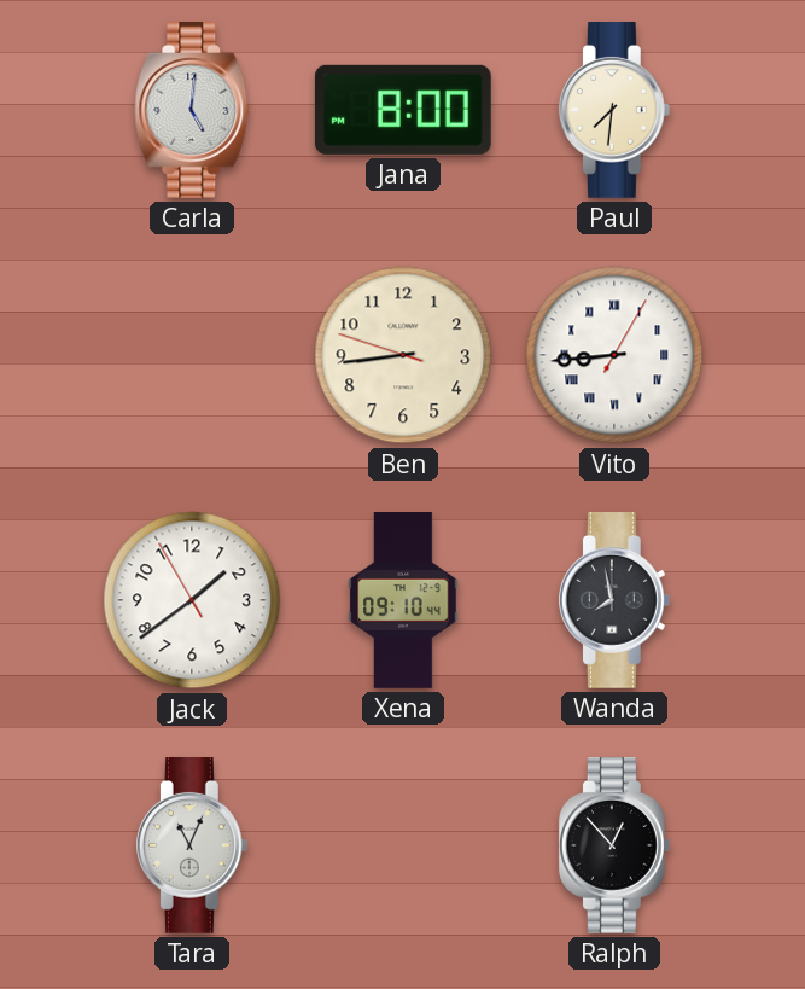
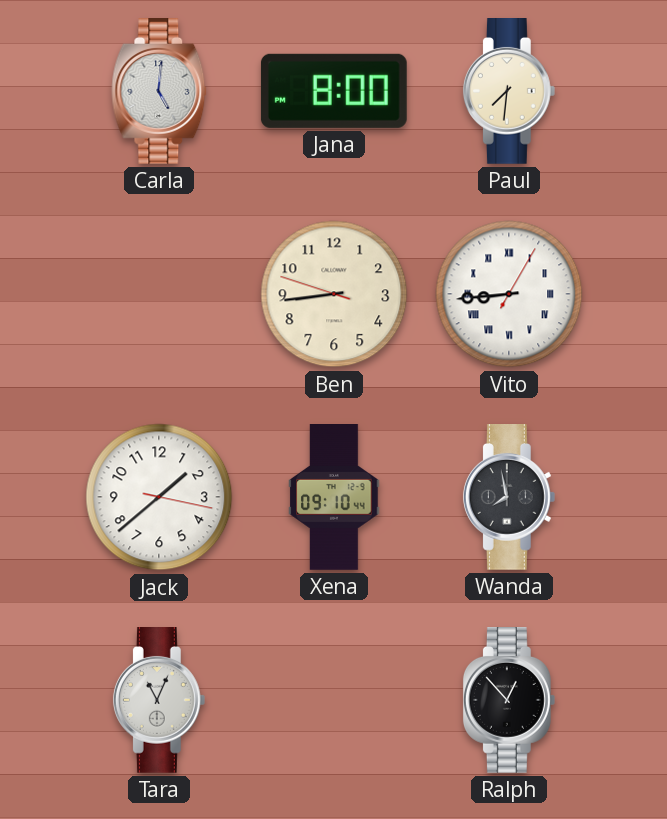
Jack: 1:38:55 -> 1:38:17 (159, 497)
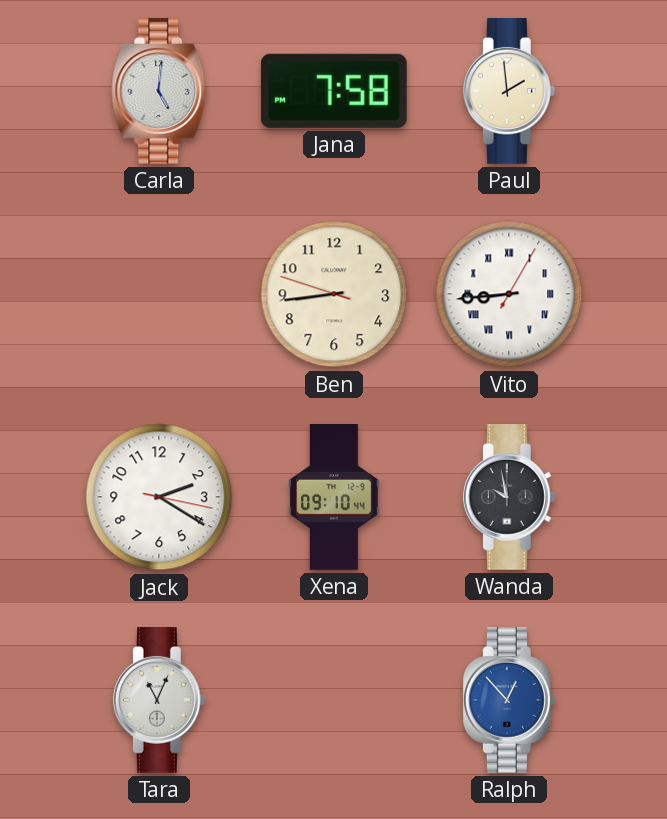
Jana: 8:00 -> 7:58 (334, 91)
Paul: 7:31 -> 1:59 (509, 92)
Jack: 1:38 -> 2:20 (159, 497)
Wanda: 7:58 -> 9:58 (509, 498)
Ralph dial: black -> blue (509, 701)
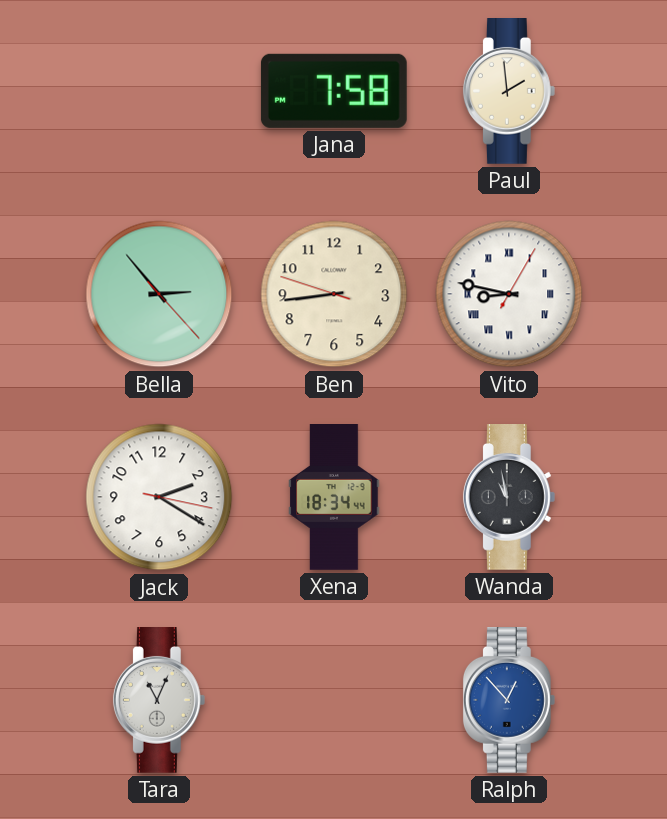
Carla: 5:01 -> none (159, 92)
Bella: none -> 2:53 (159, 294)
Vito: 8:44 -> 8:47 (509, 294)
Xena: 09:10 -> 18:34 (334, 498)
Wanda: 9:58 -> 10:58 (509, 498)
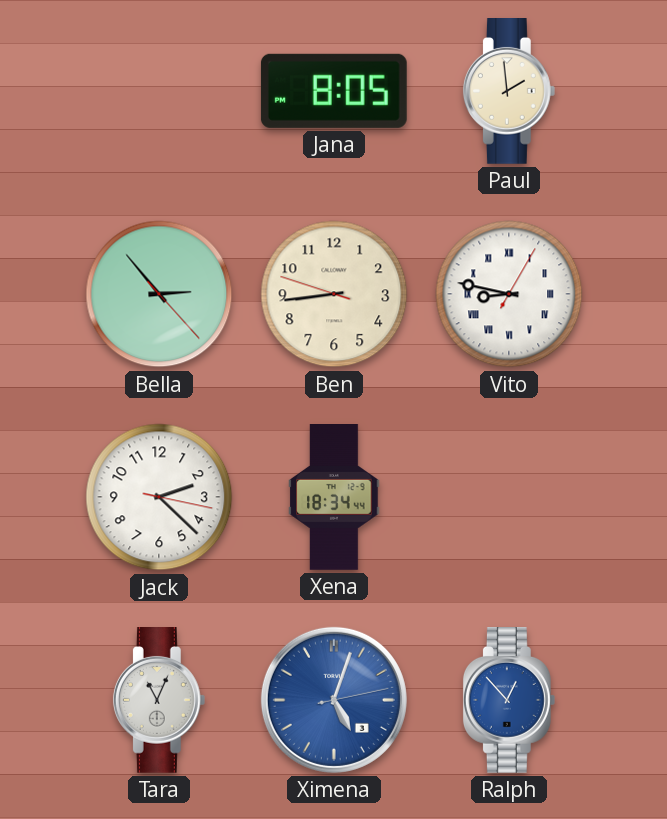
Jana: 7:58 -> 8:05 (334, 91)
Jack: 2:20 -> 2:22 (159, 497)
Wanda: 10:58 -> none (509, 498)
Ximena: none -> 5:03 (334, 700)
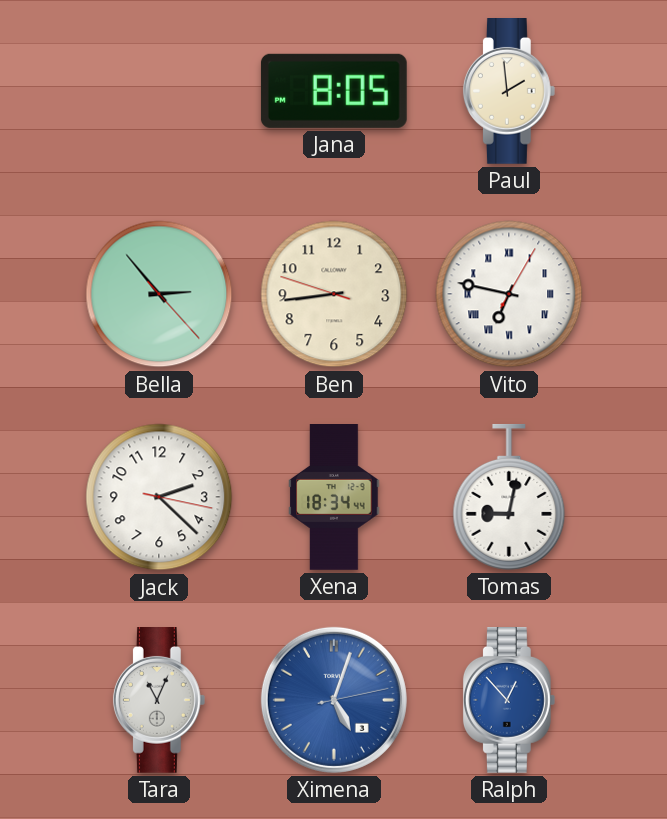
Vito: 8:47 -> 6:47 (509, 294)
Tomas: none -> 9:02 (509, 497)
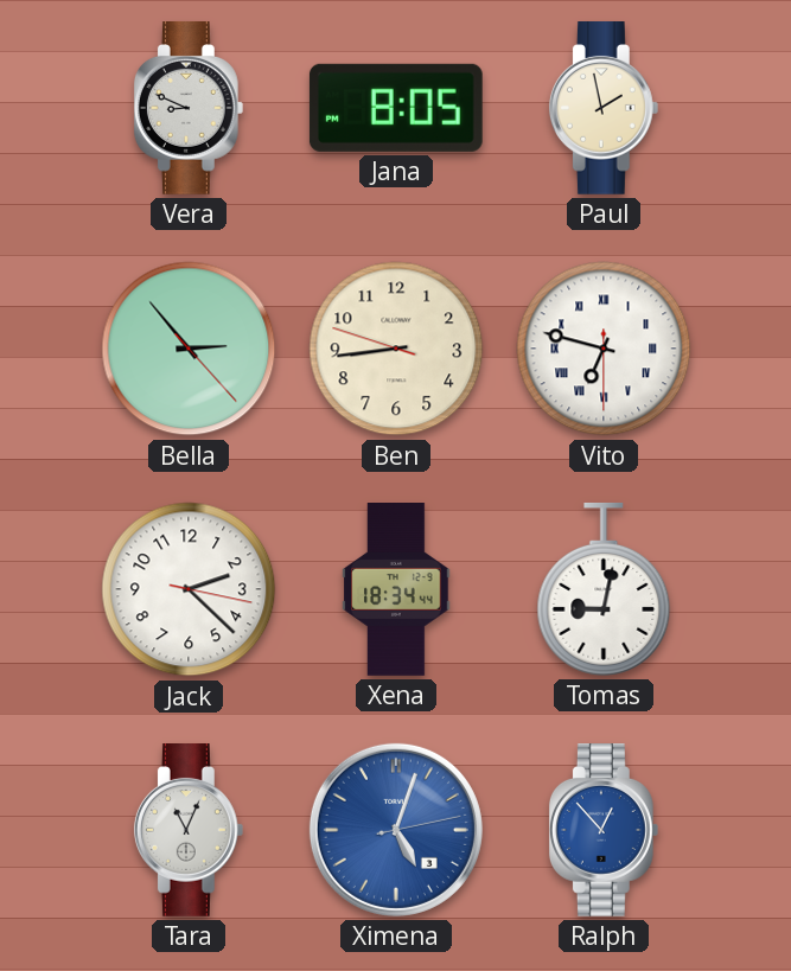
Vera: none -> 8:49 (189, 109)
Paul: 1:59 -> 1:58 (604, 109)
Vito: 6:47:05 -> 6:47:30 (604, 349)
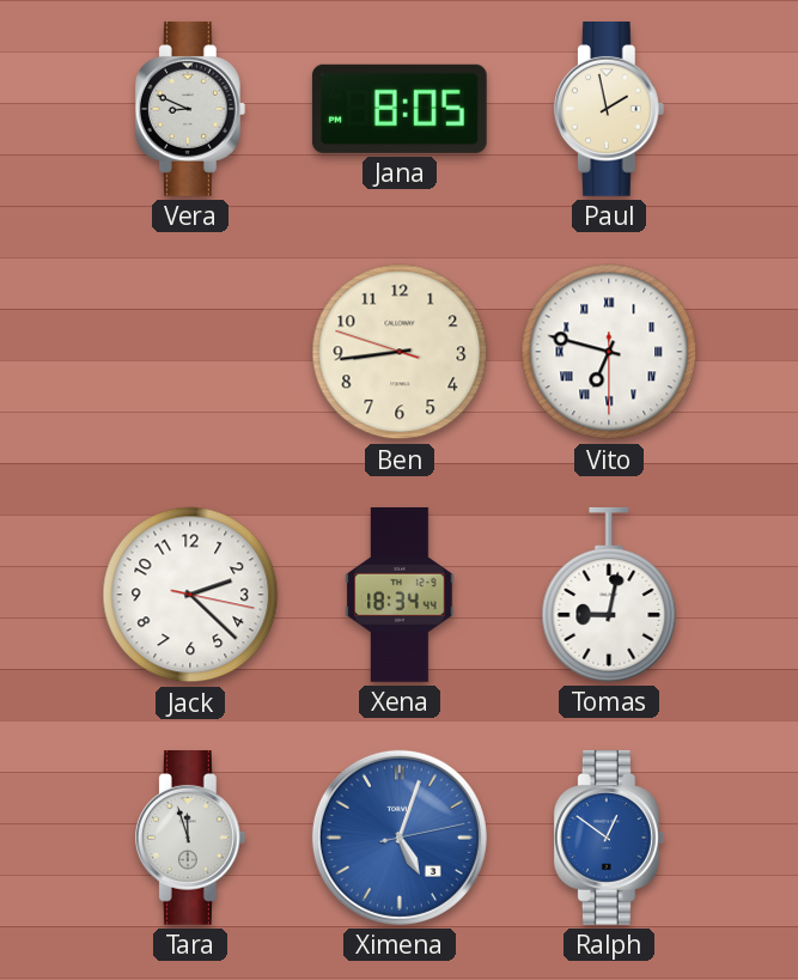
Bella: 2:53 -> none (189, 349)
Tara: 11:04 -> 11:57 (190, 839)
Ralph: 12:53 -> 12:51 (609, 839)
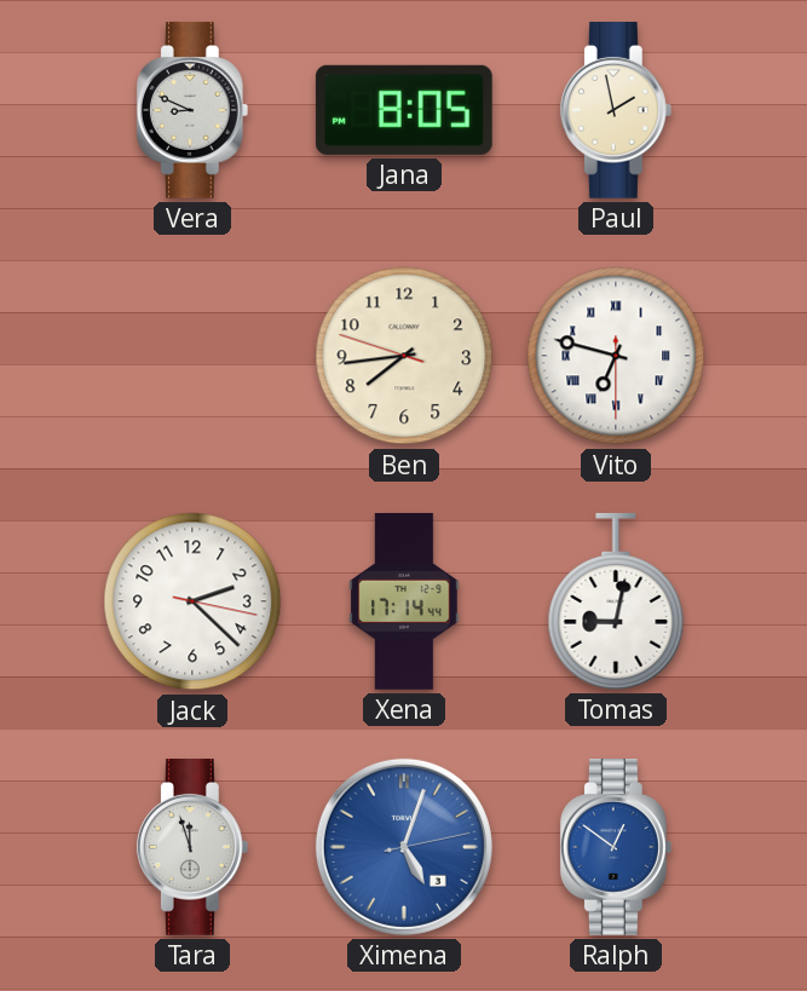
Ben: 8:43 -> 7:43 (404, 356)
Xena: 18:34 -> 17:14 (404, 603)
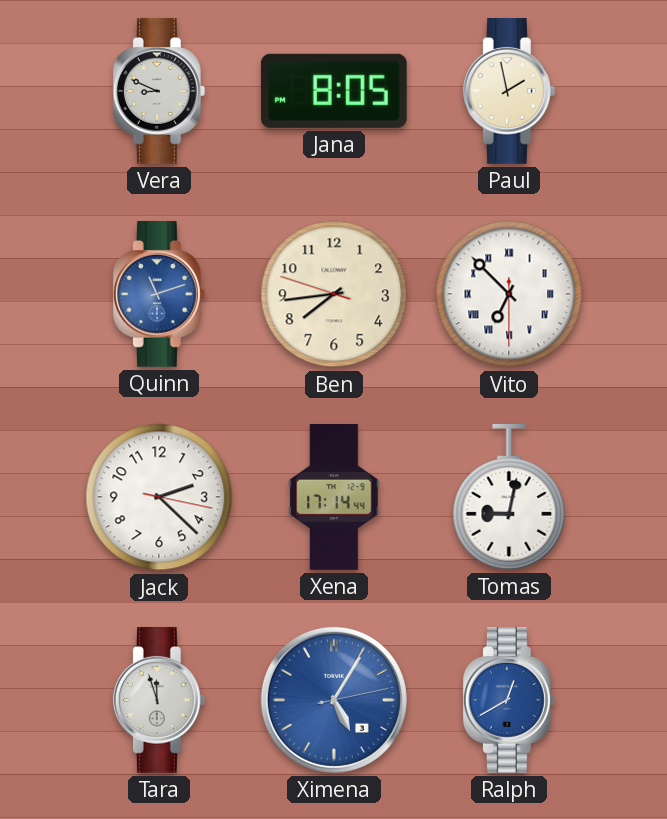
Quinn: none -> 11:12 (159, 295)
Vito: 6:47 -> 6:52 (509, 294)
Ximena: 5:03 -> 5:05 (334, 700)
Ralph: 12:51 -> 12:40 (509, 701)
